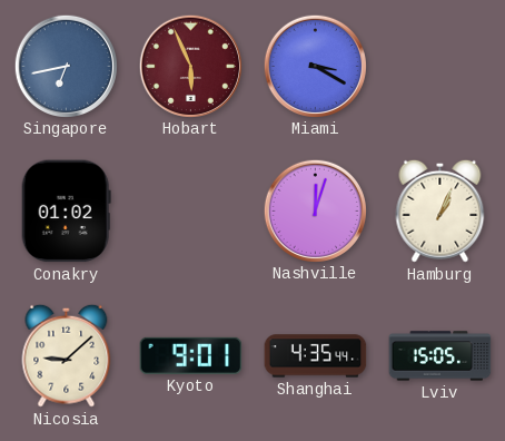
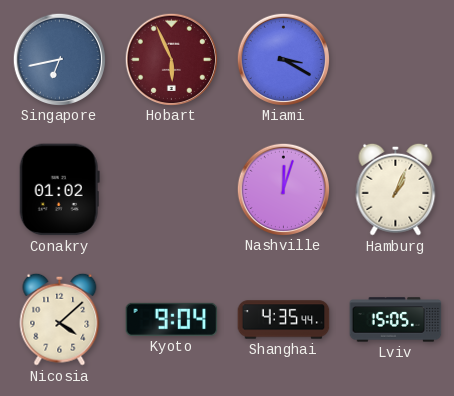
Nicosia: 9:08 -> 4:08 (60, 319)
Kyoto: 9:01 -> 9:04 (172, 319)
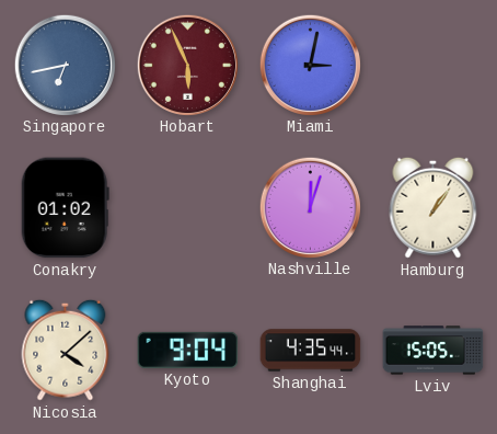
Miami: 3:20 -> 3:02 (310, 65)
Hamburg: 1:04 -> 1:06 (434, 207)
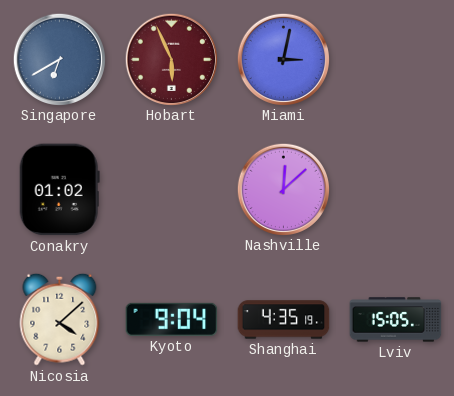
Singapore: 6:43 -> 6:40 (59, 59)
Nashville: 12:03 -> 12:08 (283, 189)
Hamburg: 1:06 -> none (434, 207)
Shanghai: 4:35:44 -> 4:35:19 (284, 320)
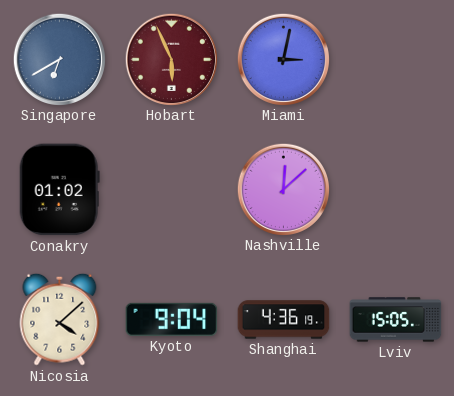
Shanghai: 4:35 -> 4:36 (284, 320)
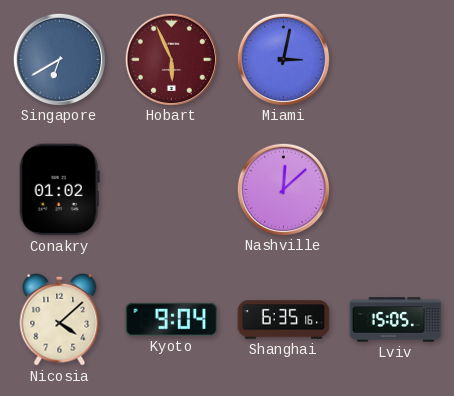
Shanghai: 4:36 -> 6:35 (284, 320)
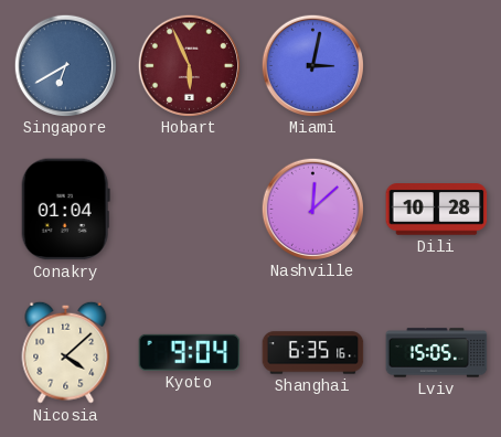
Conakry: 01:02 -> 01:04 (65, 210)
Dili: none -> 10:28 (437, 210)
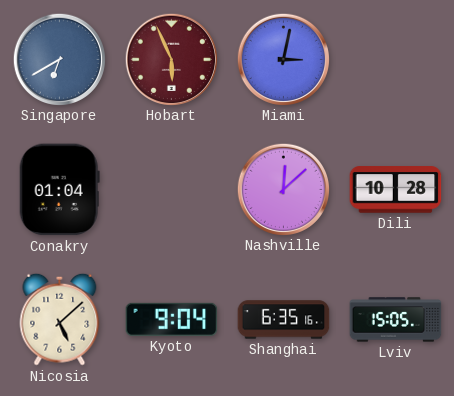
Nicosia: 4:08 -> 5:08 (60, 319)
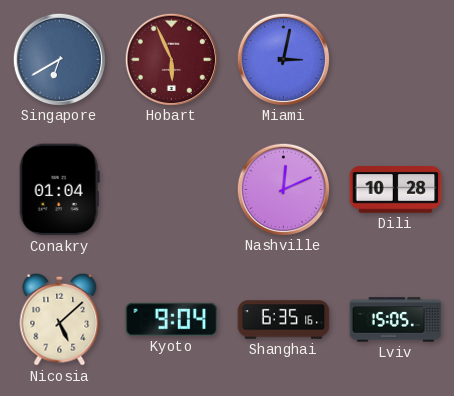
Nashville: 12:08 -> 12:11 (283, 189)
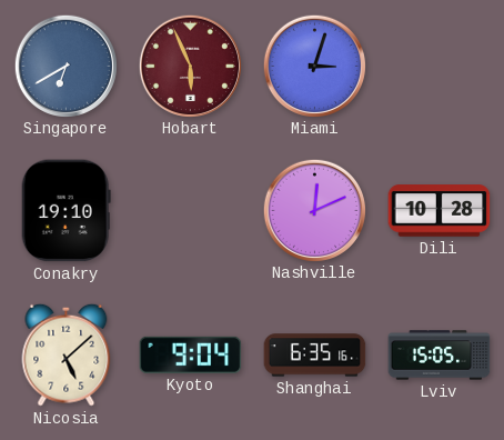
Miami: 3:02 -> 3:03 (314, 66)
Conakry: 01:04 -> 19:10 (65, 211)
